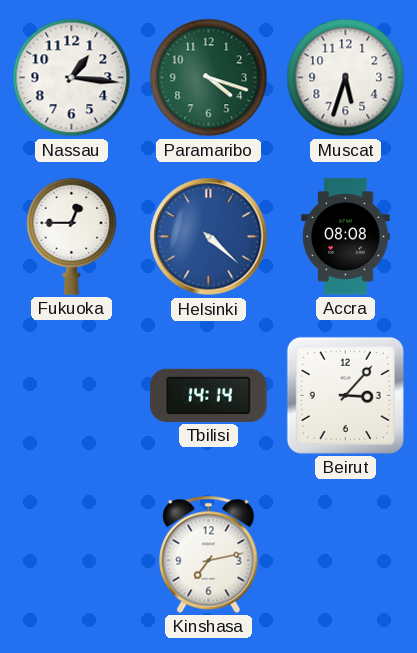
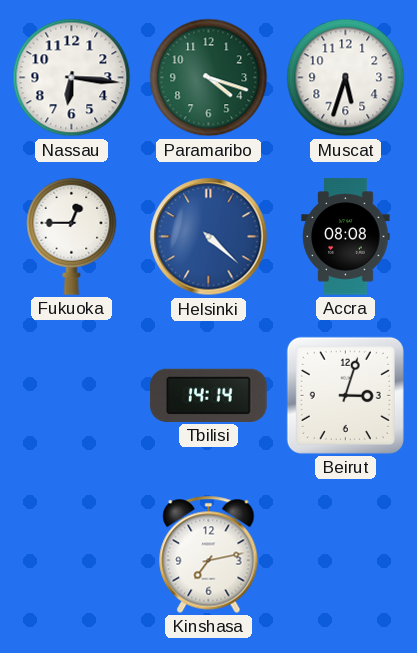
Nassau: 1:16 -> 6:16 (72, 78)
Beirut: 3:07 -> 3:03 (345, 395)
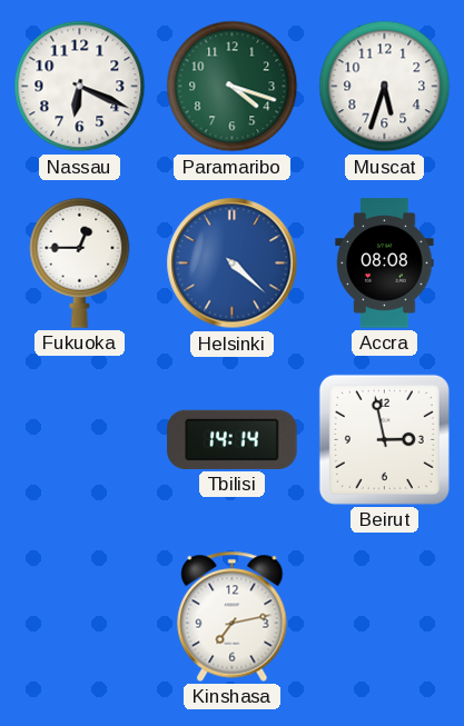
Nassau: 6:16 -> 6:19 (80, 87)
Beirut: 3:03 -> 2:58 (384, 439)
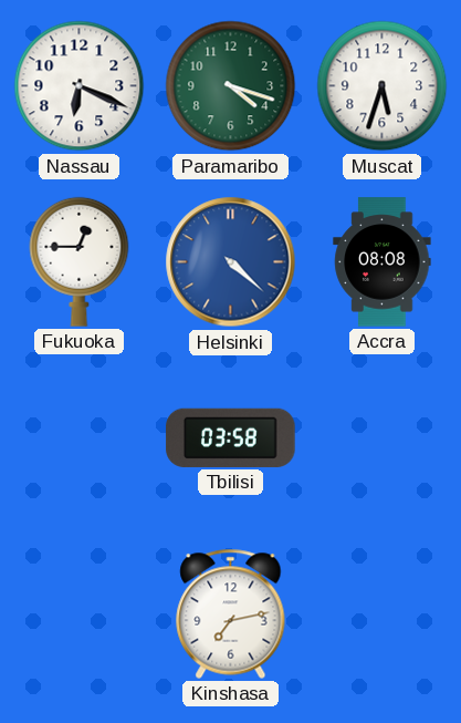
Tbilisi: 14:14 -> 03:58 (231, 437)
Beirut: 2:58 -> none (384, 439)
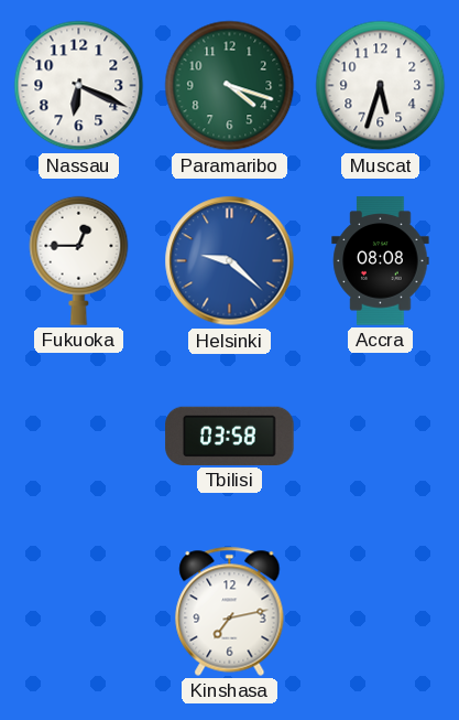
Helsinki: 4:22 -> 9:22 (230, 261)
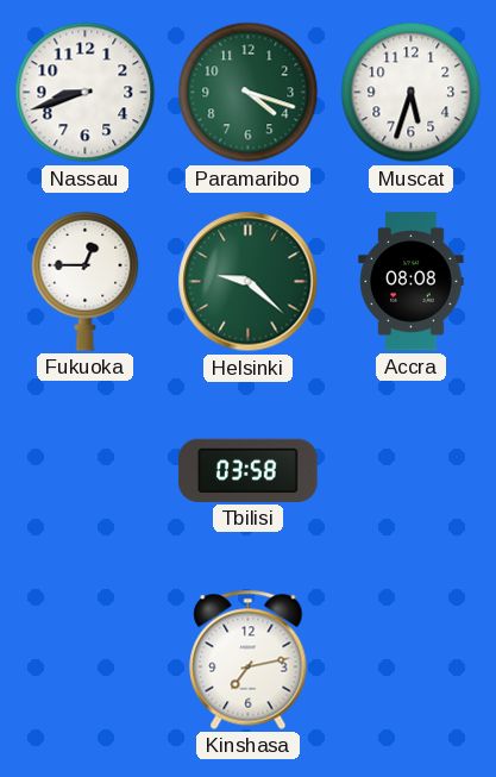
Nassau: 6:19 -> 8:42 (86, 93)
Helsinki dial: blue -> green (249, 282)
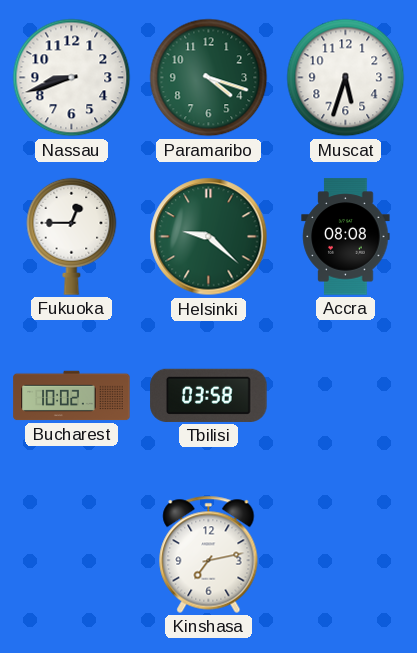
Bucharest: none -> 10:02 (72, 396)
